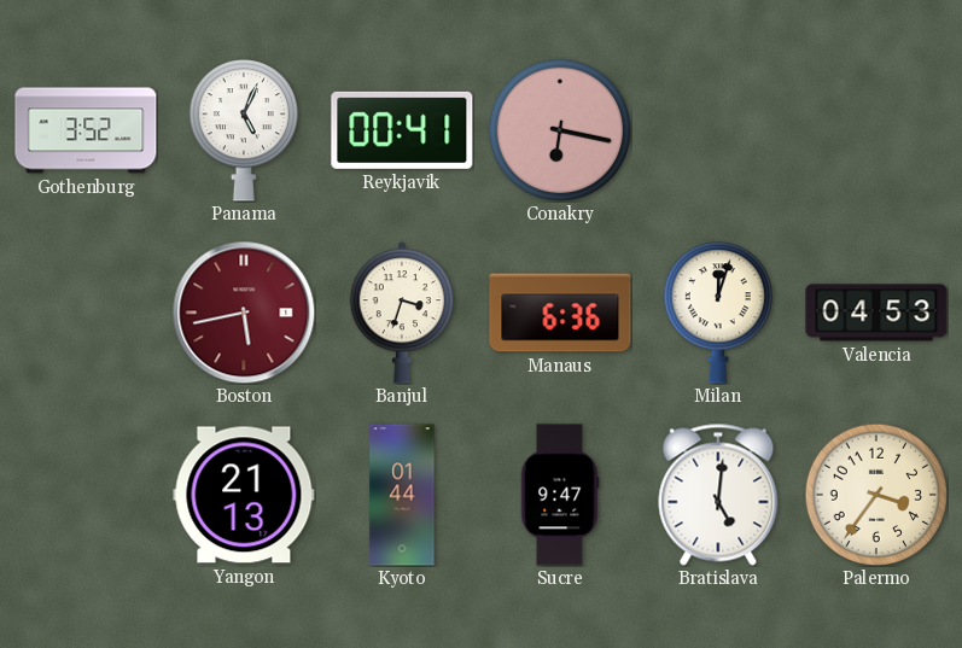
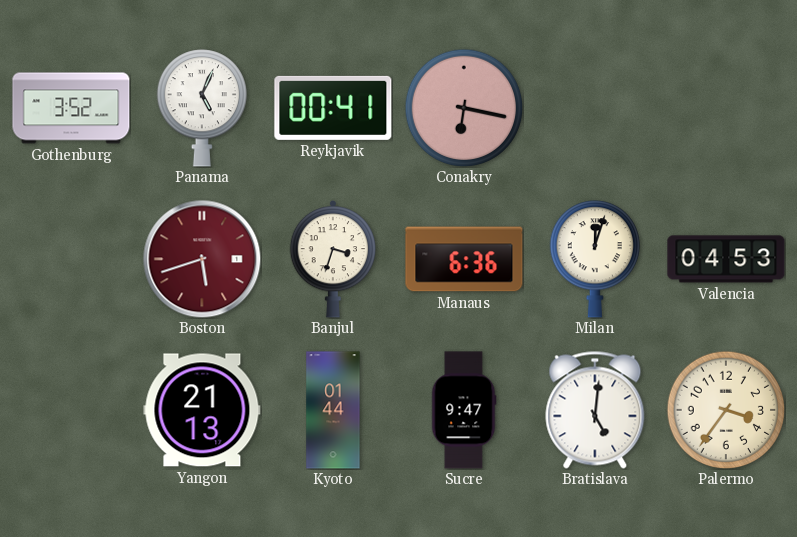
Boston: 5:43 -> 5:42 (202, 259)
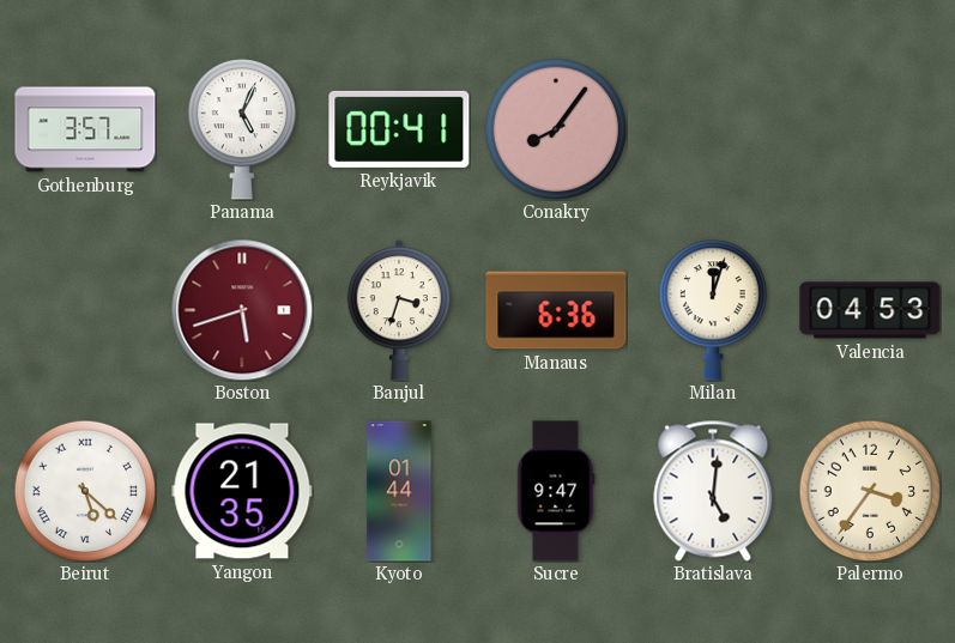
Gothenburg: 3:52 -> 3:57 (85, 129)
Conakry: 6:17 -> 8:06 (556, 129)
Beirut: none -> 5:22 (85, 491)
Yangon: 21:13 -> 21:35 (242, 491)
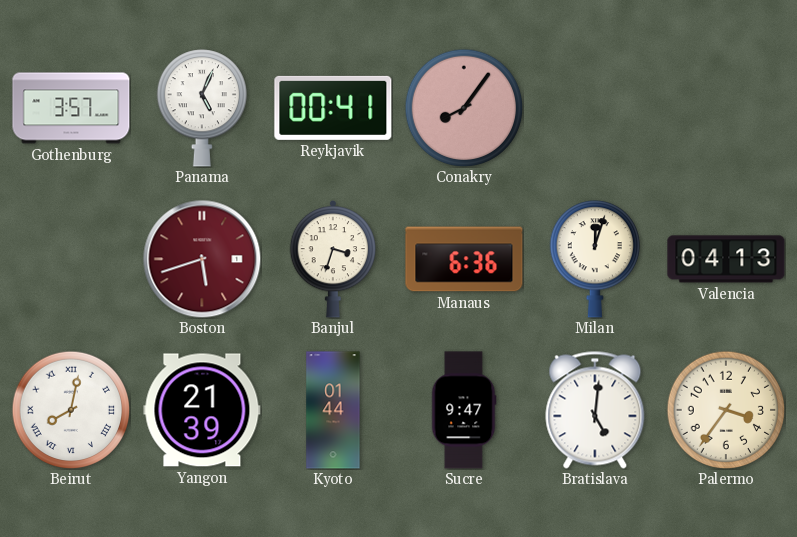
Valencia: 04:53 -> 04:13 (726, 259)
Beirut: 5:22 -> 8:02 (71, 410)
Yangon: 21:35 -> 21:39 (202, 410)
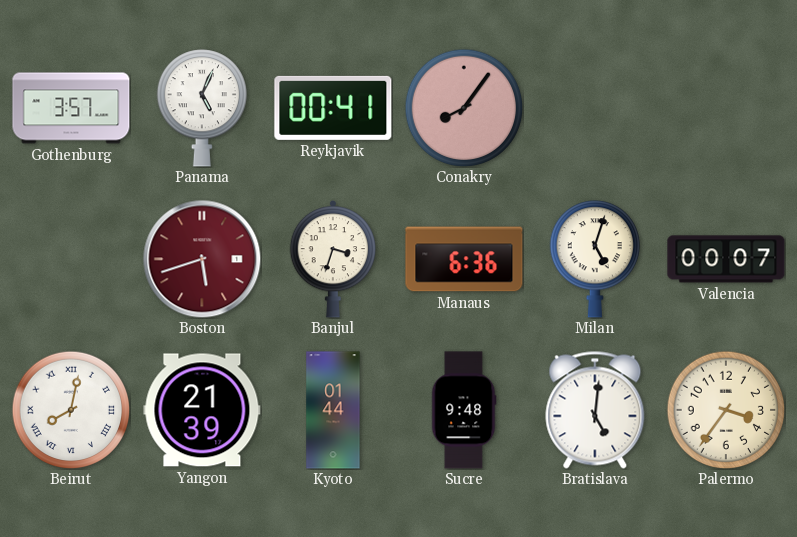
Milan: 12:03 -> 5:03 (594, 259)
Valencia: 04:13 -> 00:07 (726, 259)
Sucre: 9:47 -> 9:48 (464, 410)
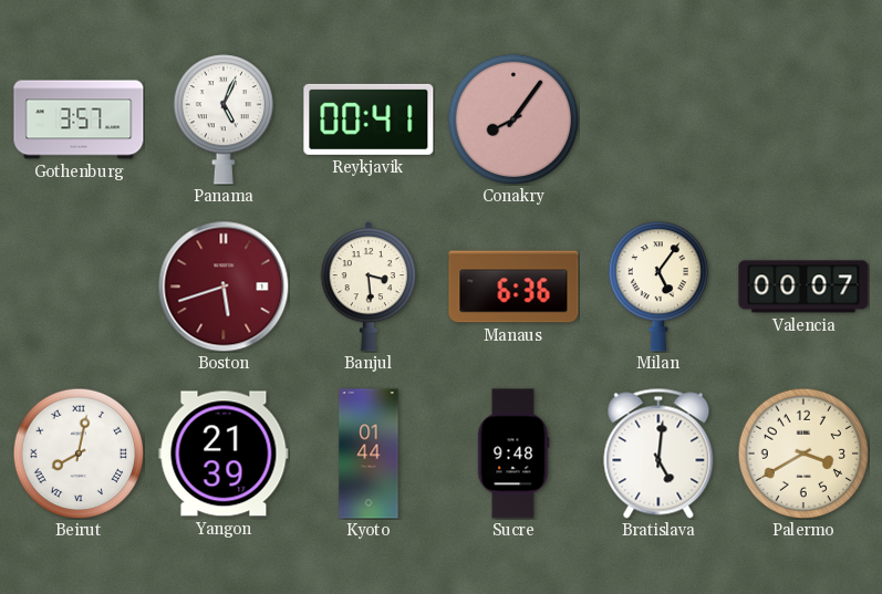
Banjul: 3:33 -> 3:29 (369, 286)
Milan: 5:03 -> 5:06 (657, 286)
Palermo: 3:36 -> 3:40 (803, 454)
